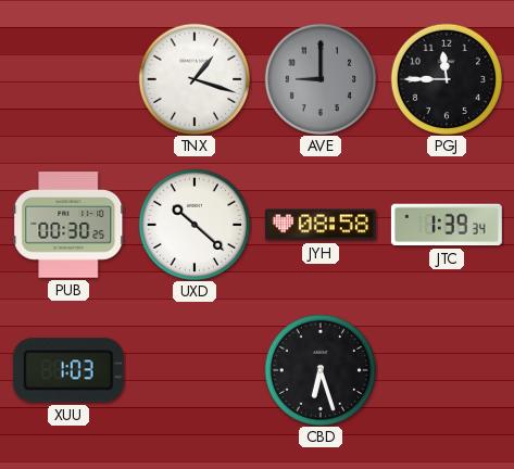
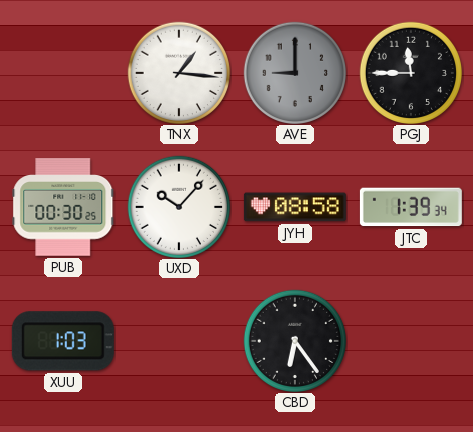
TNX: 1:18 -> 1:16 (178, 72)
UXD: 10:22 -> 10:07 (178, 206)
CBD: 6:27 -> 6:24 (294, 340)
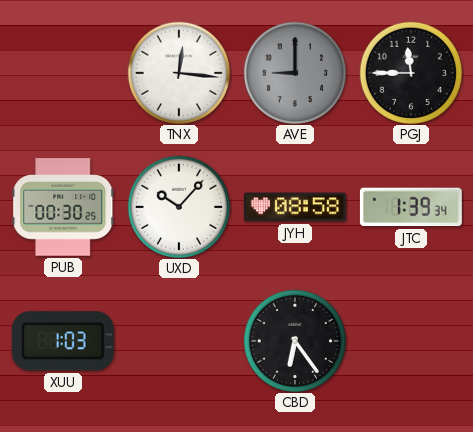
TNX: 1:16 -> 12:16 (178, 72)
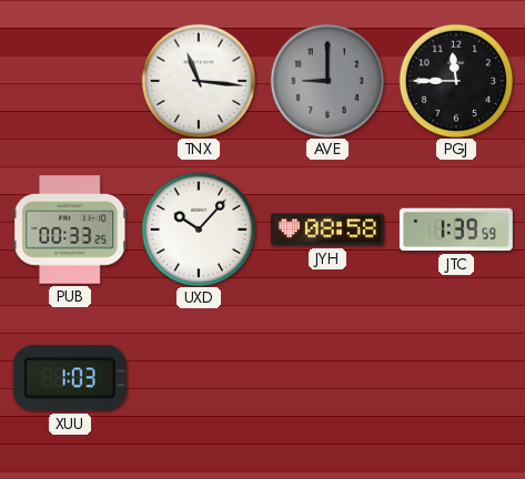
TNX: 12:16 -> 11:16 (198, 80)
PUB: 00:30 -> 00:33 (70, 230)
JTC: 1:39:34 -> 1:39:59 (456, 230)
CBD: 6:24 -> none (294, 340)
